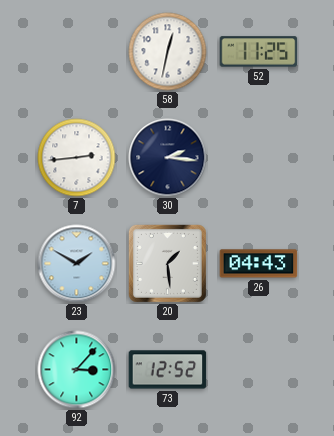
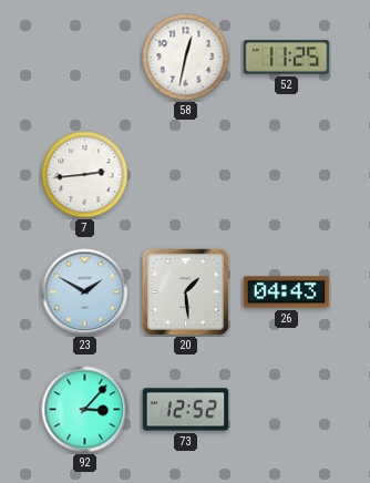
30: 2:16 -> none (168, 158)
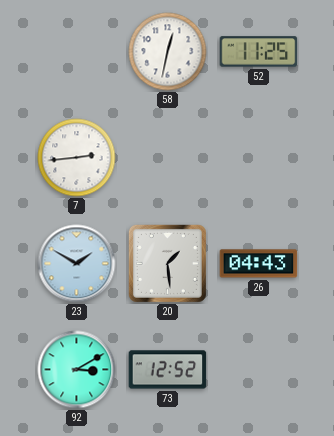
92: 3:07 -> 3:10 (77, 370)
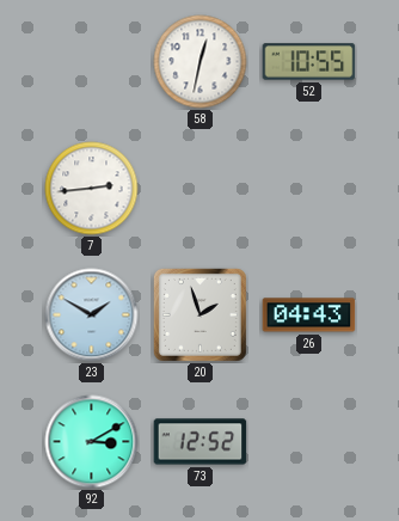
52: 11:25 -> 10:55 (309, 62)
20: 1:29 -> 1:57 (199, 314)
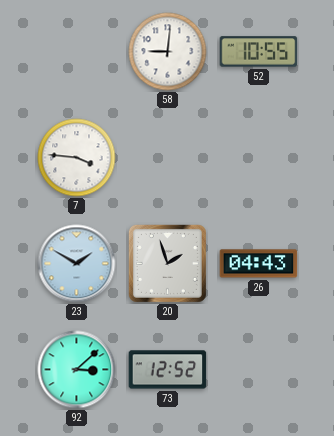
58: 12:32 -> 9:01 (168, 52)
7: 2:44 -> 3:46 (77, 158)
92: 3:10 -> 3:08 (77, 370)
